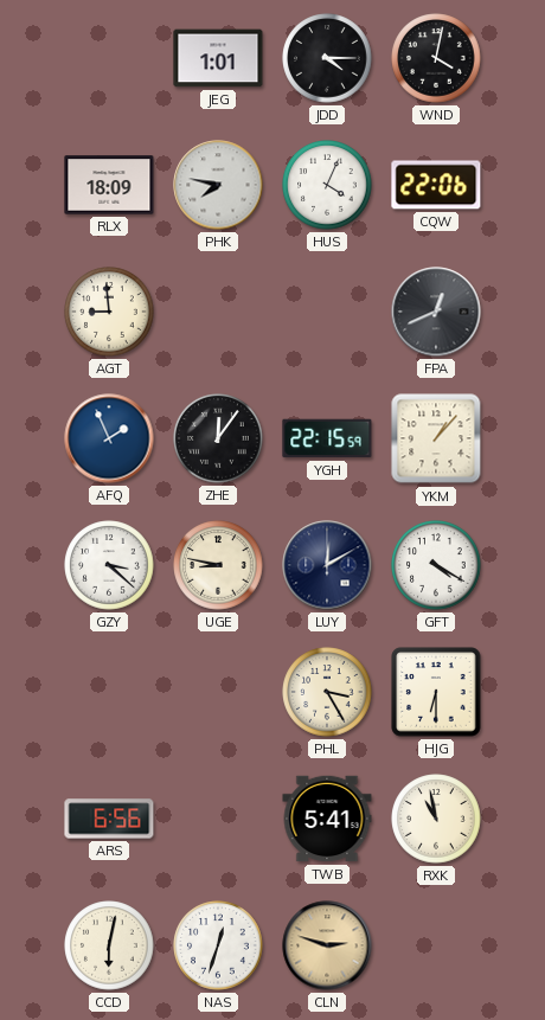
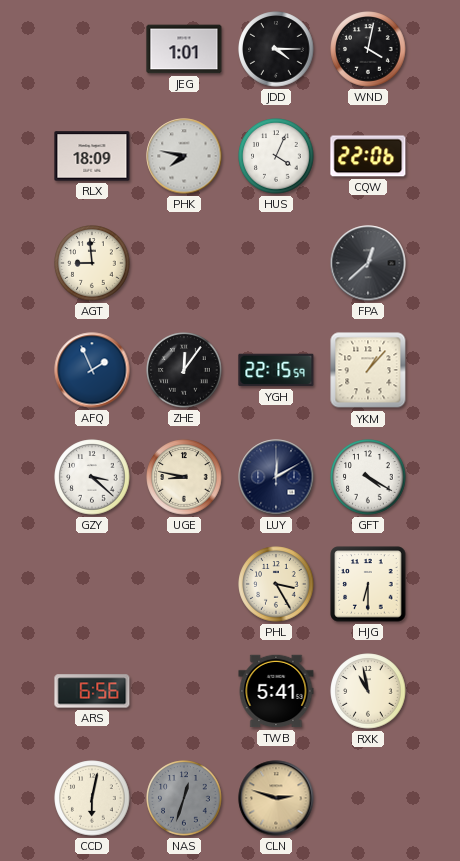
FPA: 12:41 -> 12:38 (368, 263)
NAS dial: white -> grey (184, 798)
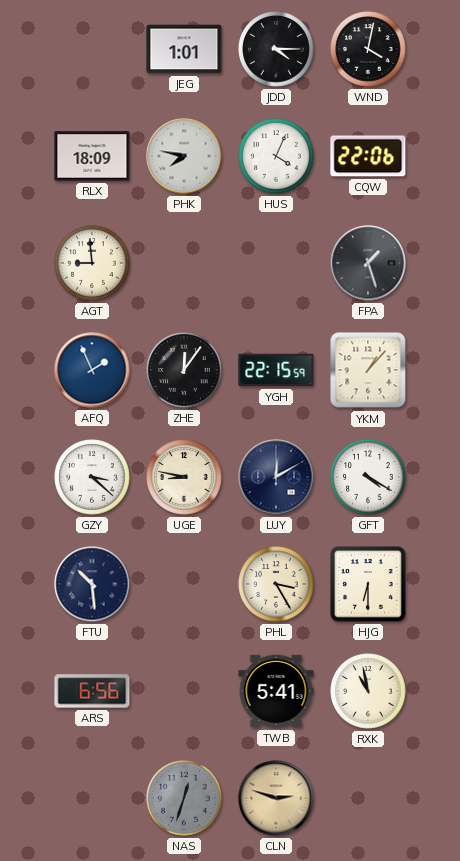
FPA: 12:38 -> 1:27 (368, 263)
FTU: none -> 10:29 (92, 584)
CCD: 6:02 -> none (92, 798)
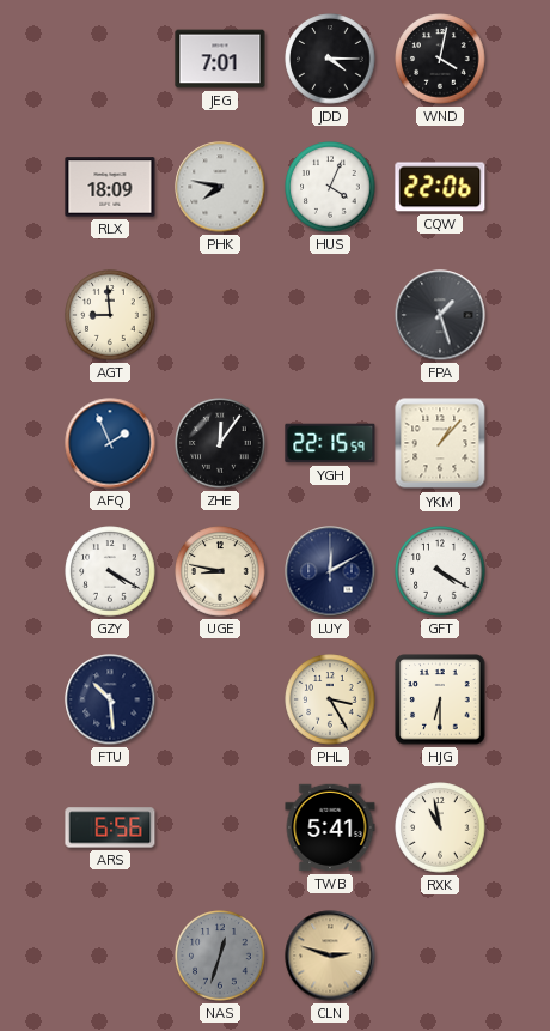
JEG: 1:01 -> 7:01 (220, 59)
GZY: 3:22 -> 4:20 (110, 571)
